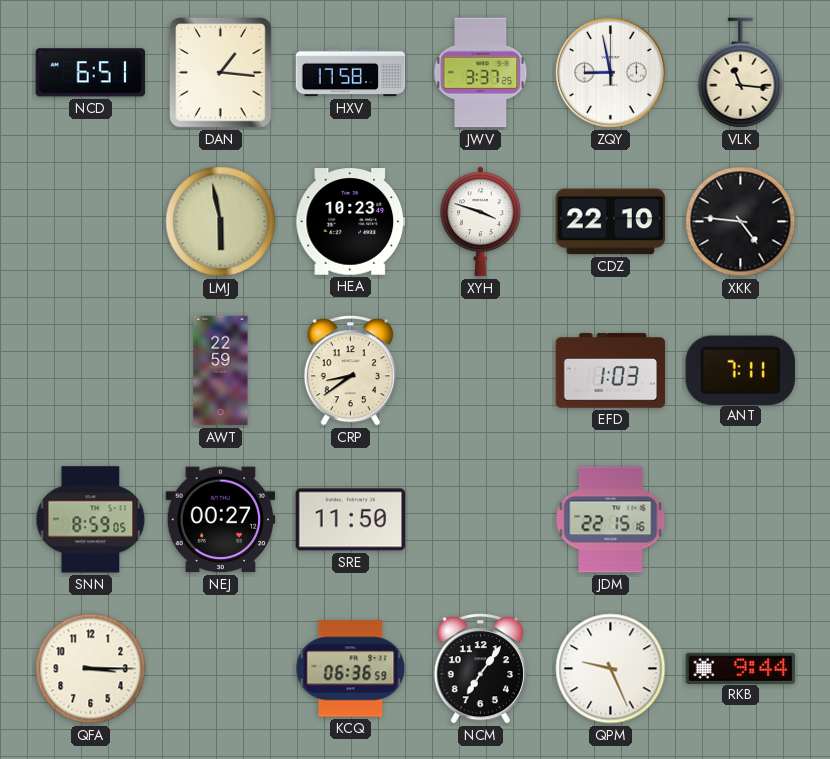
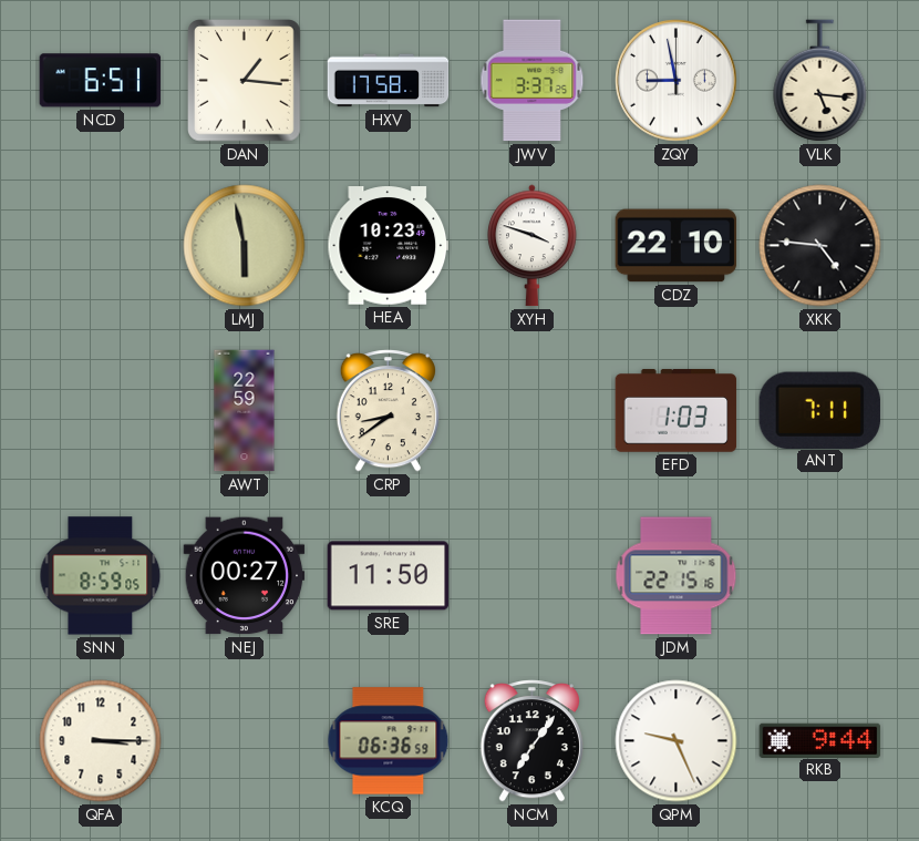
VLK: 11:16 -> 5:16 (820, 81)
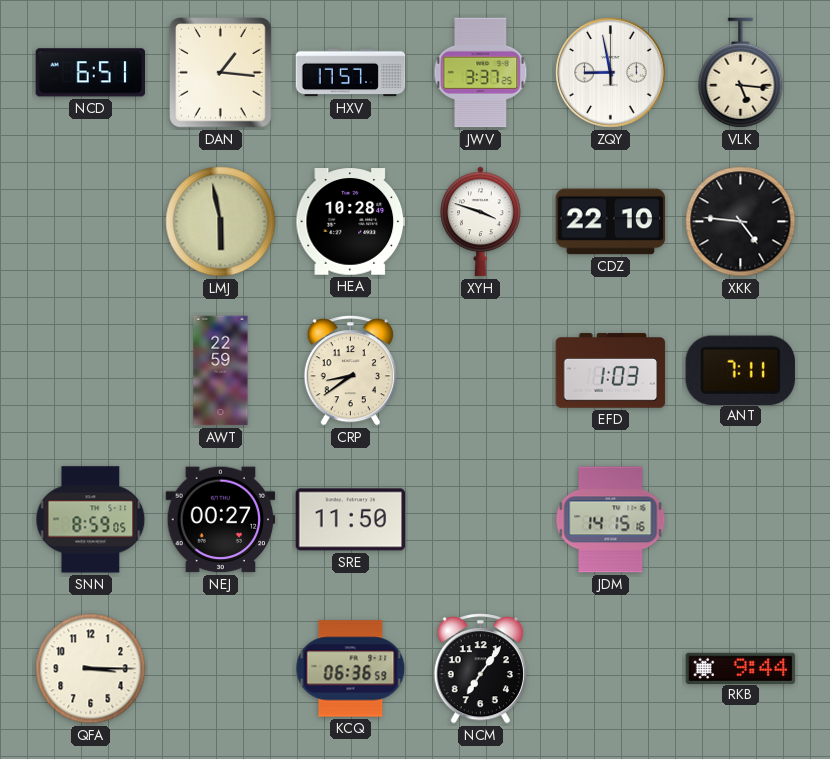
HXV: 17:58 -> 17:57 (351, 73)
HEA: 10:23 -> 10:28 (351, 222)
JDM: 22:15 -> 14:15 (611, 520)
QPM: 9:26 -> none (677, 741)
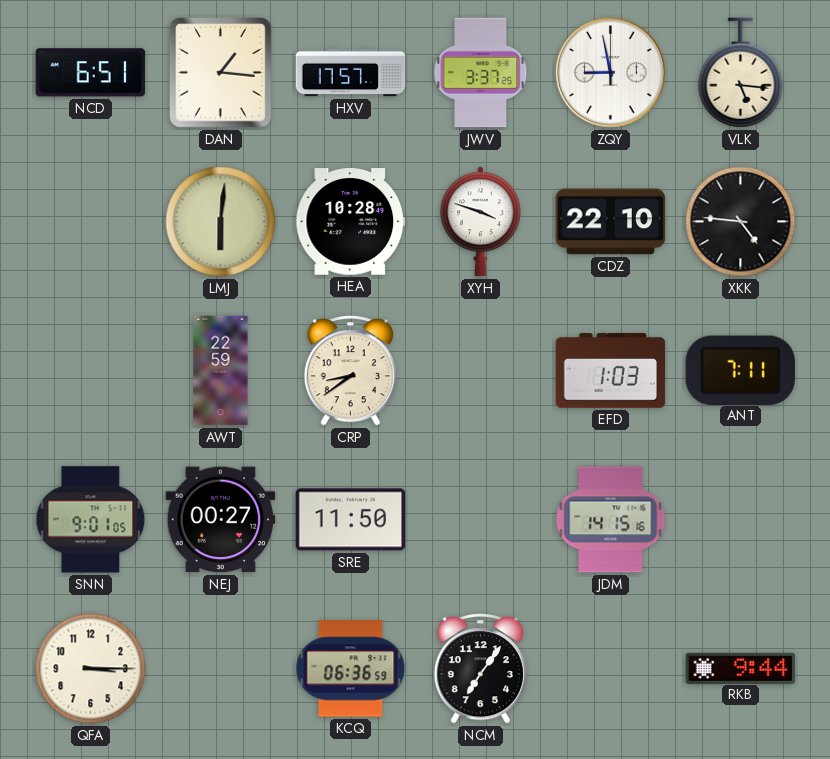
LMJ: 5:58 -> 6:01 (221, 222)
SNN: 8:59 -> 9:01 (91, 520)
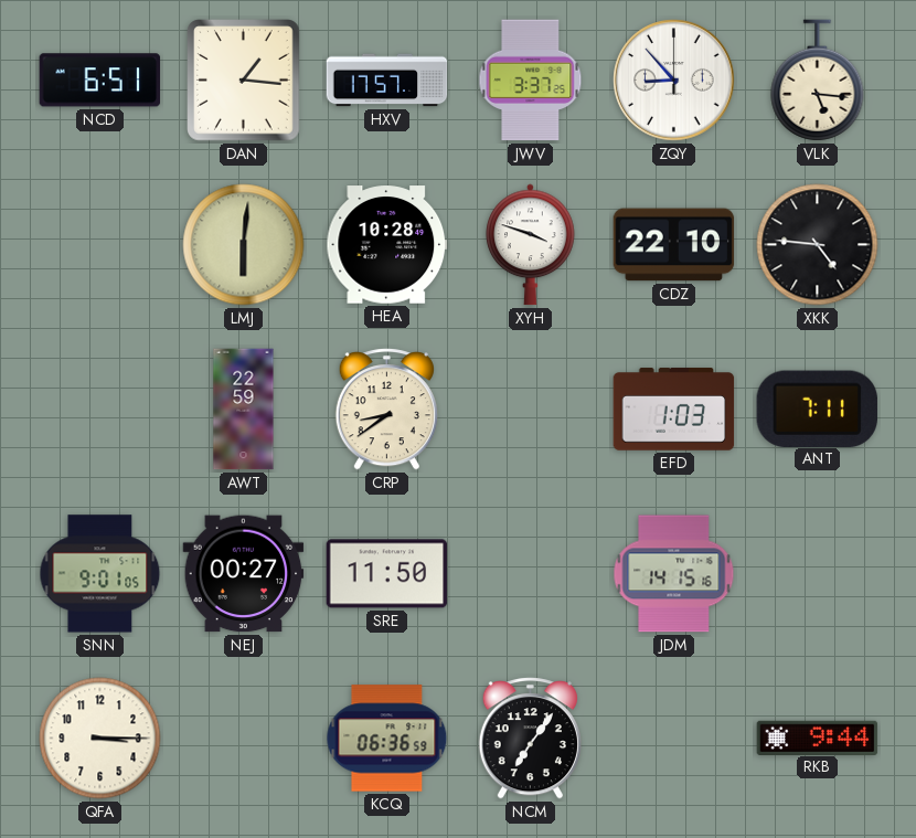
ZQY: 8:58 -> 8:53 (674, 81)
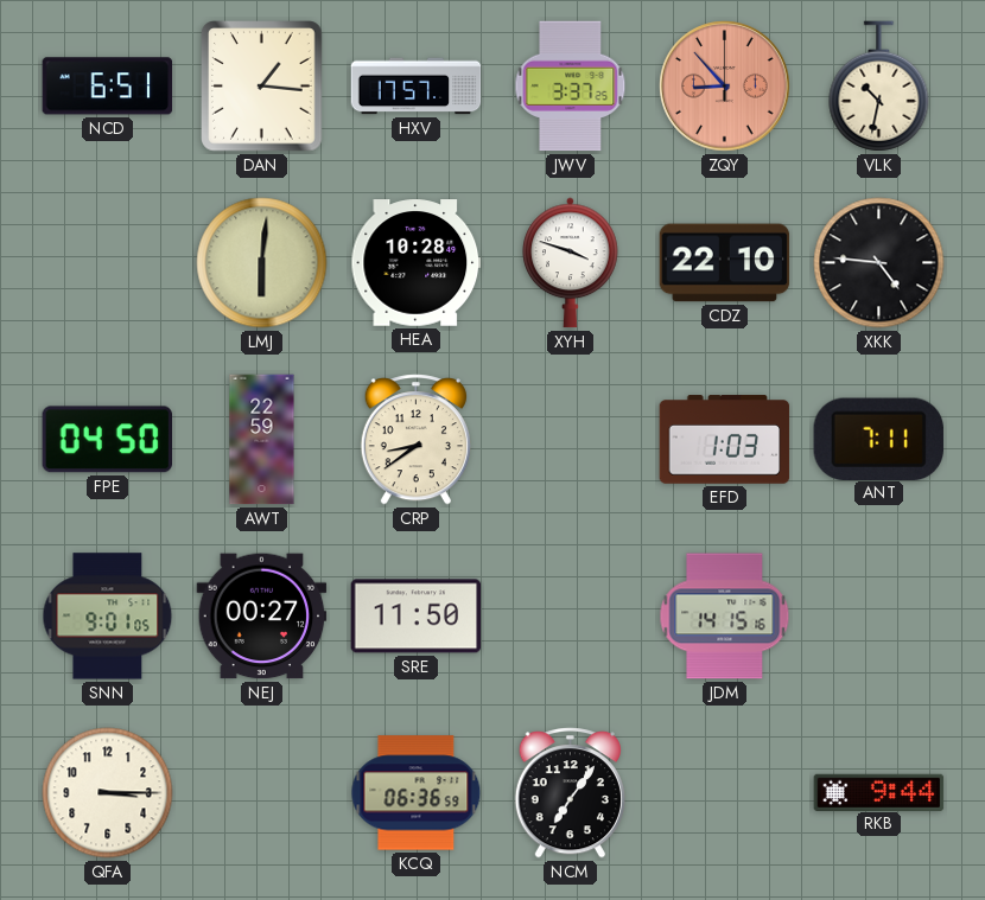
ZQY dial: white -> salmon (725, 87)
VLK: 5:16 -> 10:32 (879, 87)
FPE: none -> 04:50 (107, 440)
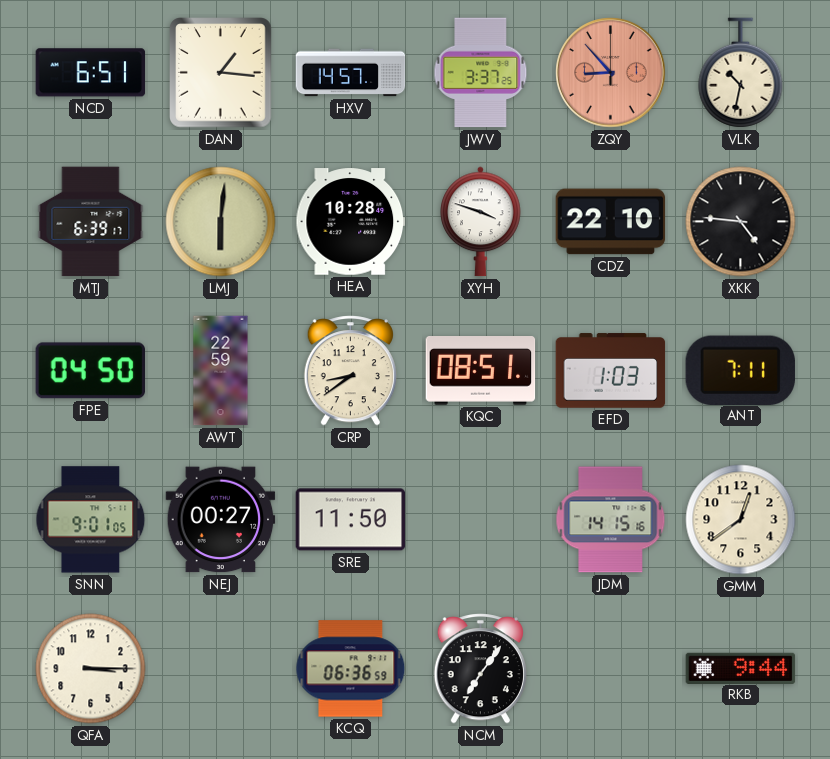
HXV: 17:57 -> 14:57 (351, 73)
MTJ: none -> 6:39 (91, 222)
KQC: none -> 08:51 (481, 371)
GMM: none -> 12:39 (741, 520)
